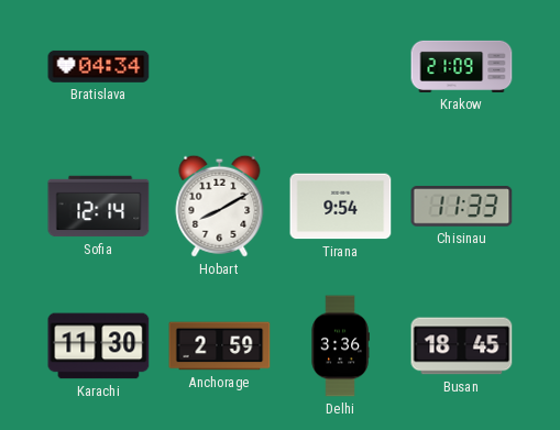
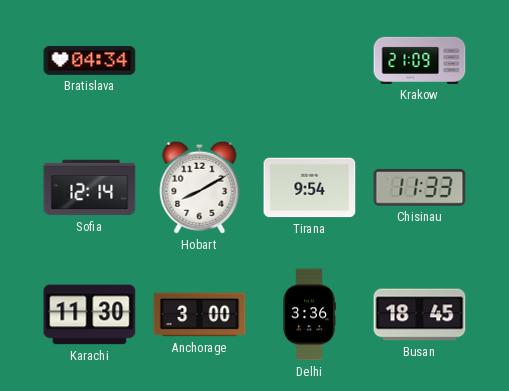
Anchorage: 2:59 -> 3:00 (200, 315)
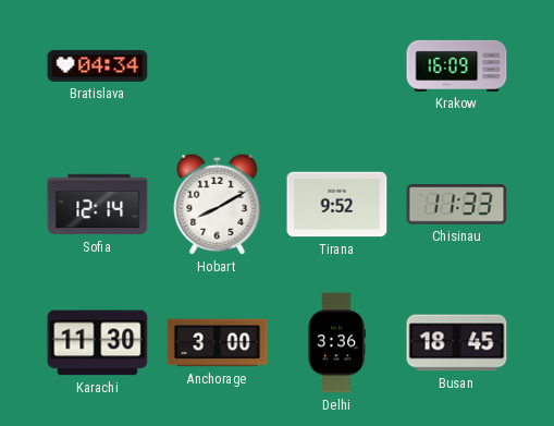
Krakow: 21:09 -> 16:09 (457, 65)
Tirana: 9:54 -> 9:52 (337, 205)
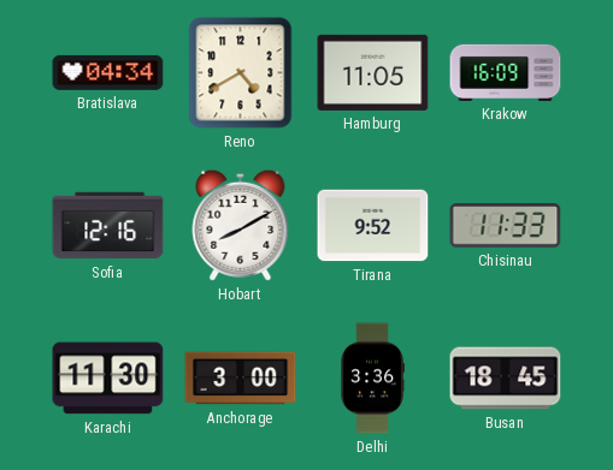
Reno: none -> 4:40 (241, 73)
Hamburg: none -> 11:05 (373, 72)
Sofia: 12:14 -> 12:16 (108, 226)
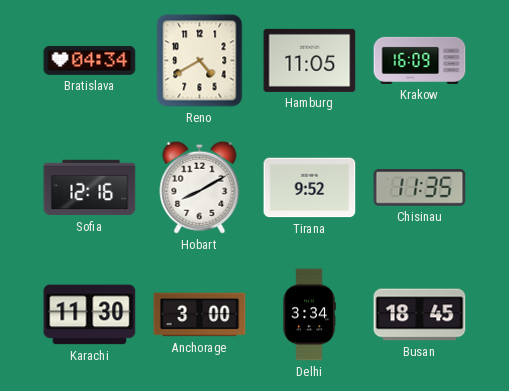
Chisinau: 11:33 -> 11:35 (420, 188)
Delhi: 3:36 -> 3:34 (309, 315)
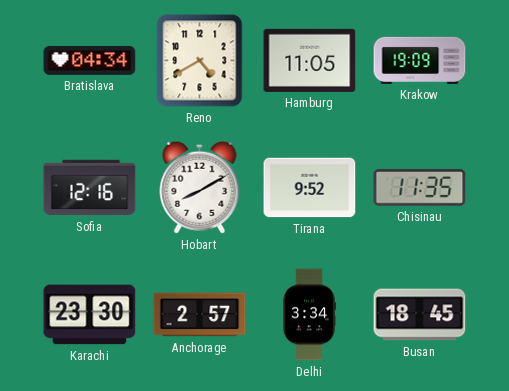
Krakow: 16:09 -> 19:09 (420, 60)
Karachi: 11:30 -> 23:30 (90, 315)
Anchorage: 3:00 -> 2:57 (200, 315)
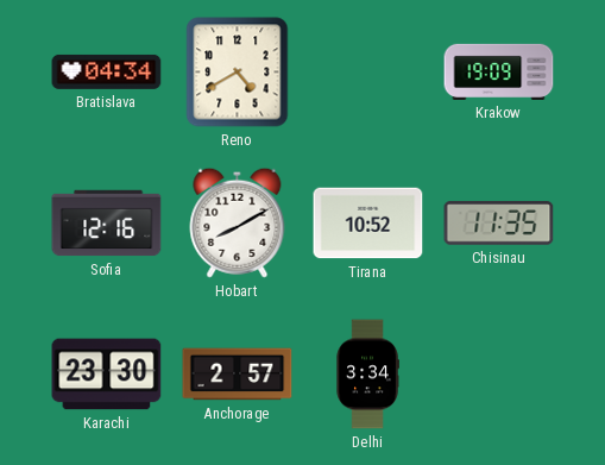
Hamburg: 11:05 -> none (310, 60)
Tirana: 9:52 -> 10:52 (368, 224)
Busan: 18:45 -> none (420, 315)
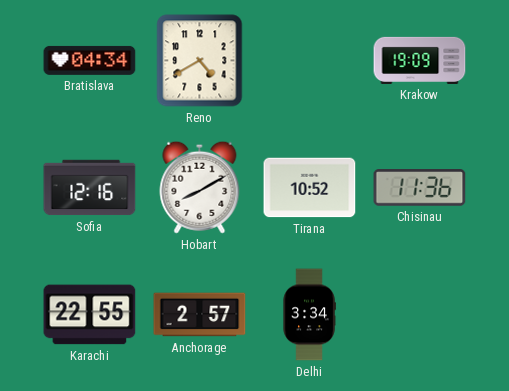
Chisinau: 11:35 -> 11:36 (420, 188)
Karachi: 23:30 -> 22:55 (90, 315)
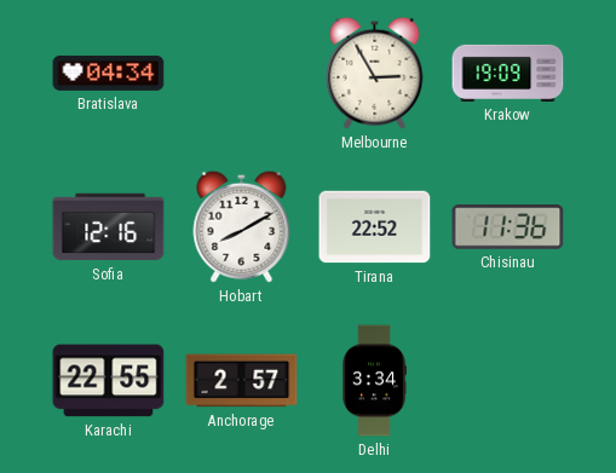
Reno: 4:40 -> none (200, 61)
Melbourne: none -> 2:55 (375, 73)
Tirana: 10:52 -> 22:52 (375, 227)
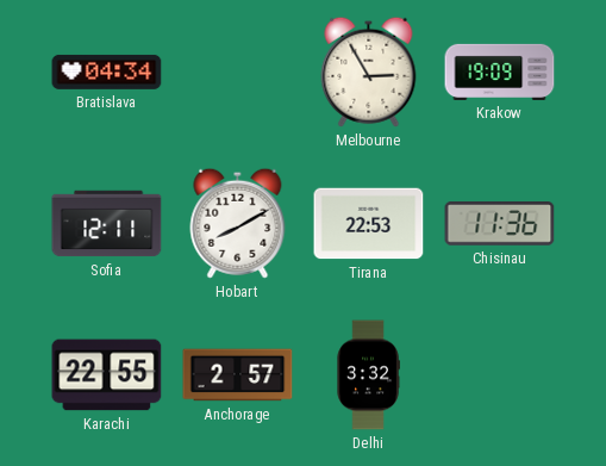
Sofia: 12:16 -> 12:11 (107, 224)
Tirana: 22:52 -> 22:53 (369, 224)
Delhi: 3:34 -> 3:32 (368, 375)
